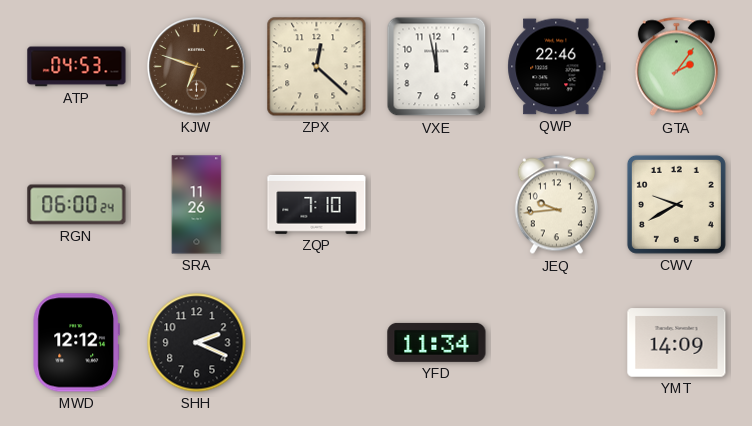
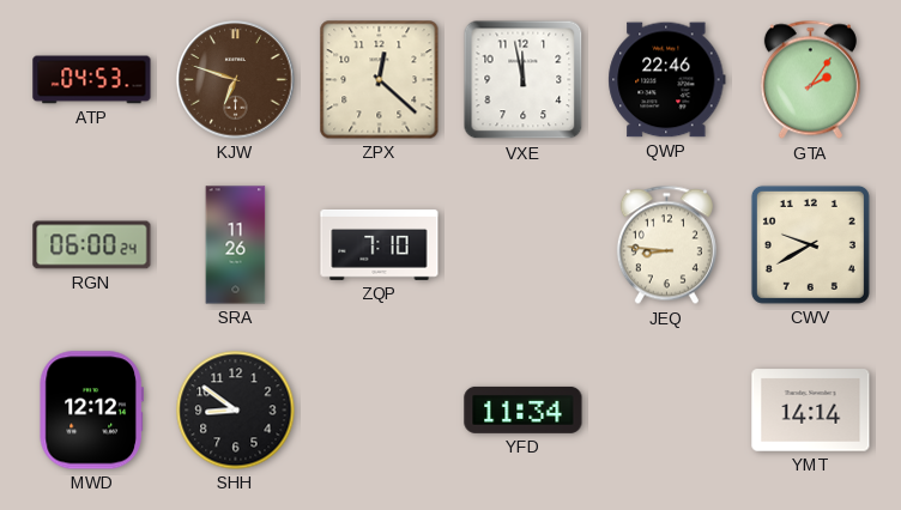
JEQ: 9:44 -> 8:46 (666, 245)
SHH: 2:19 -> 8:51 (236, 411)
YMT: 14:09 -> 14:14 (811, 411)
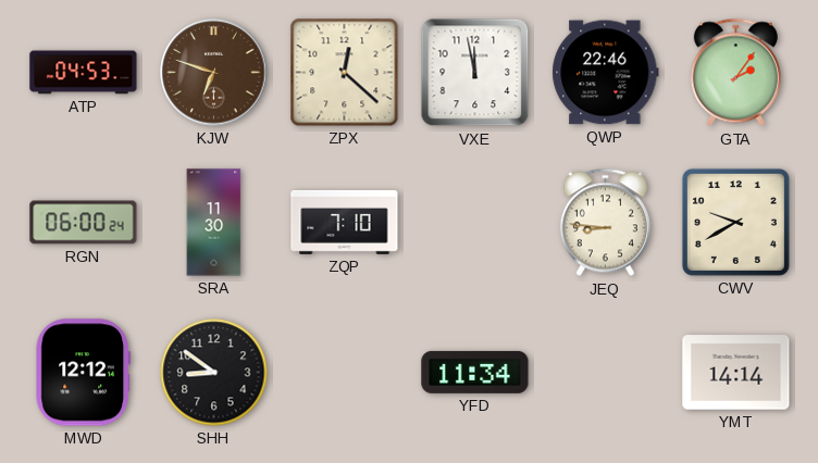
SRA: 11:26 -> 11:30 (214, 223)
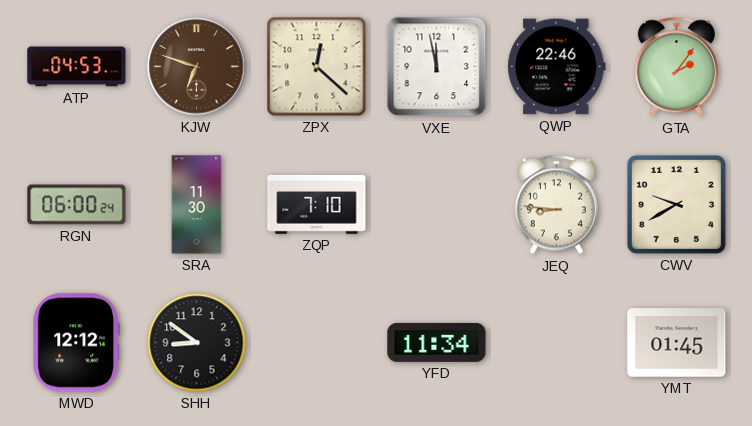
YMT: 14:14 -> 01:45 (677, 343)
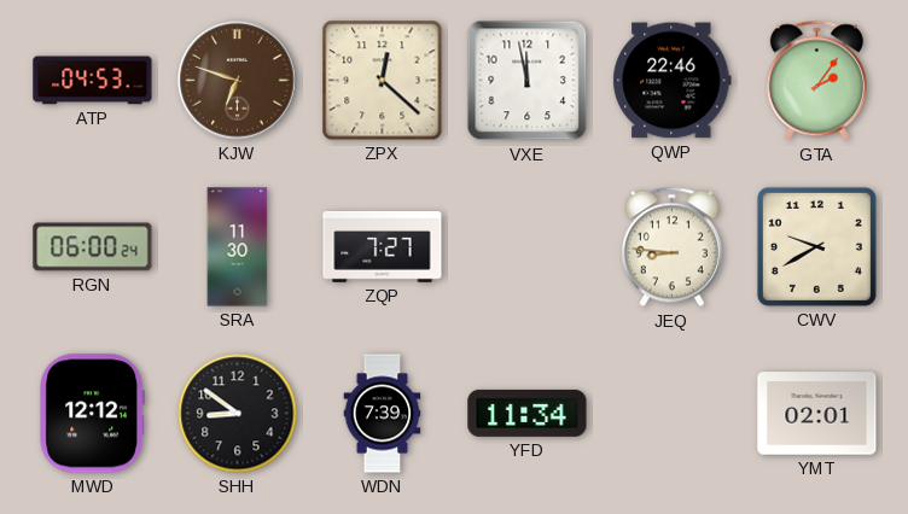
ZQP: 7:10 -> 7:27 (383, 246)
WDN: none -> 7:39 (383, 414)
YMT: 01:45 -> 02:01 (817, 414)
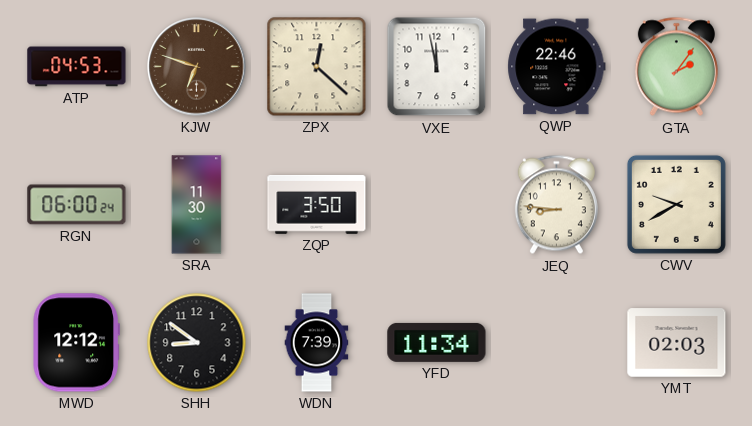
ZQP: 7:27 -> 3:50 (317, 204)
YMT: 02:01 -> 02:03 (677, 343)
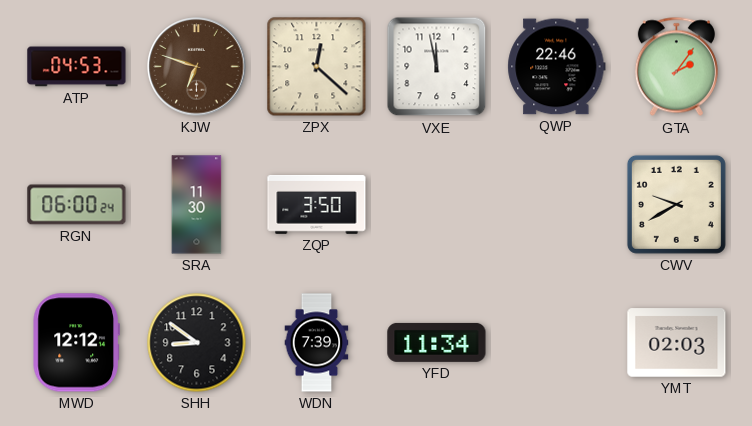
JEQ: 8:46 -> none (556, 205)
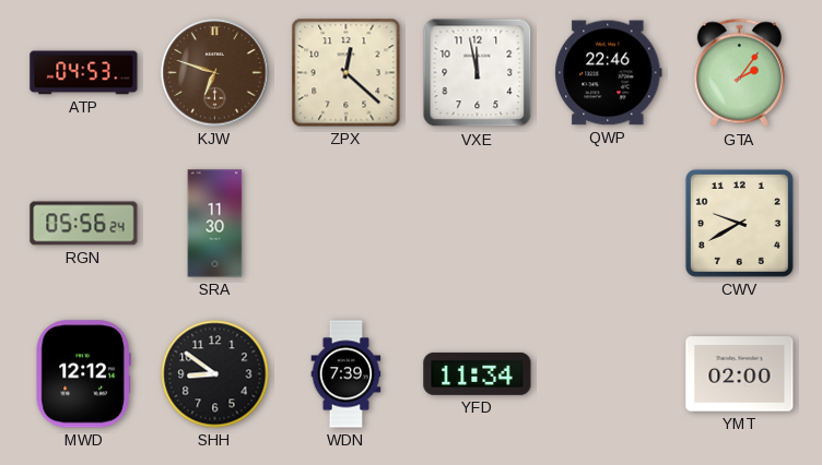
RGN: 06:00 -> 05:56 (84, 224)
ZQP: 3:50 -> none (317, 204)
YMT: 02:03 -> 02:00 (740, 374)
